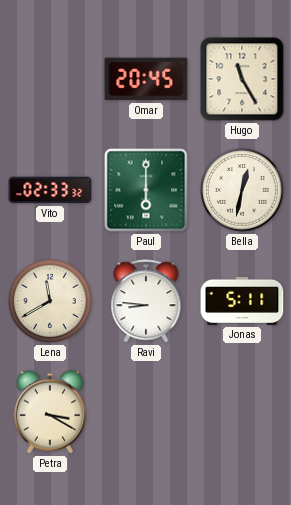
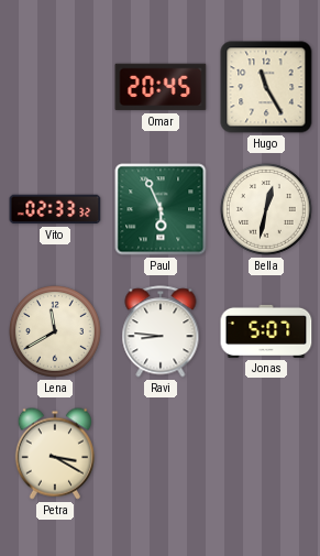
Paul: 6:00 -> 5:56 (161, 209)
Jonas: 5:11 -> 5:07 (266, 331)
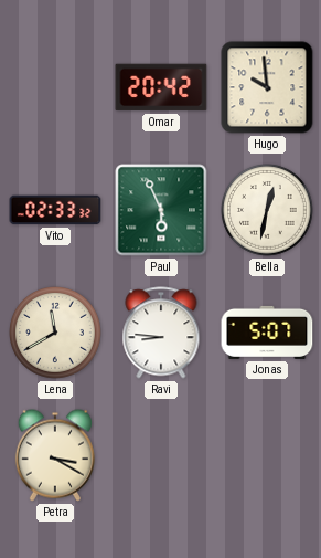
Omar: 20:45 -> 20:42 (161, 87)
Hugo: 11:25 -> 9:59 (267, 87)
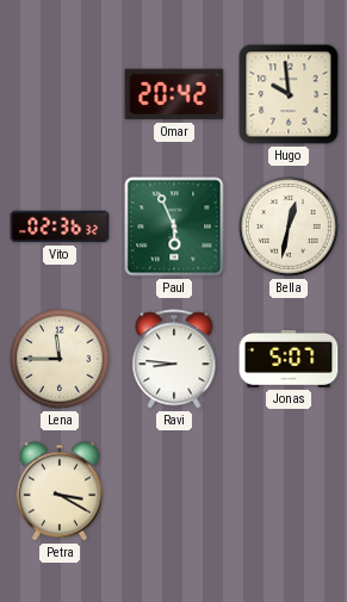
Vito: 02:33 -> 02:36 (60, 226)
Lena: 11:40 -> 11:45 (61, 360)
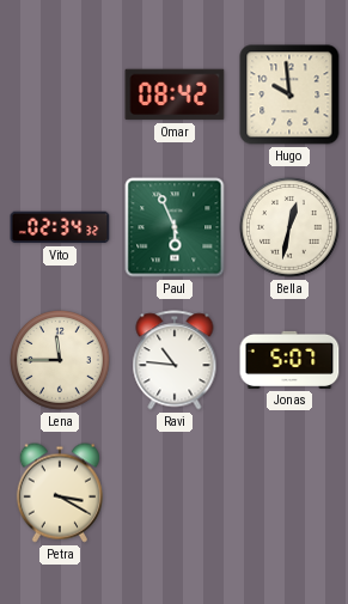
Omar: 20:42 -> 08:42 (175, 94)
Vito: 02:36 -> 02:34 (60, 227)
Ravi: 8:46 -> 10:46 (175, 360)
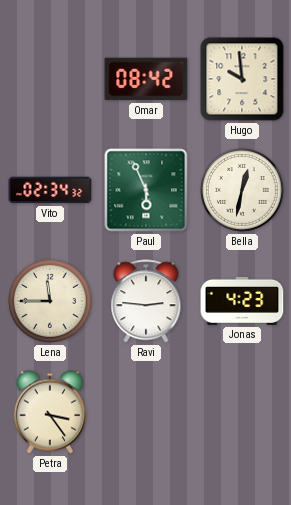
Ravi: 10:46 -> 2:46 (146, 301)
Jonas: 5:07 -> 4:23 (242, 301)
Petra: 3:20 -> 3:24 (49, 412)
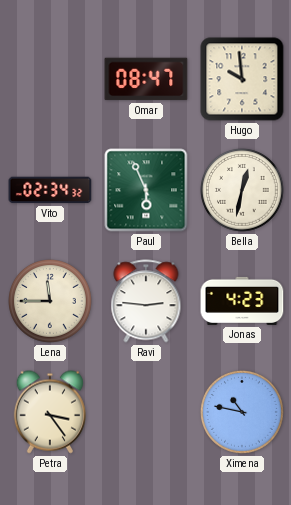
Omar: 08:42 -> 08:47 (146, 79)
Ximena: none -> 10:47 (243, 413)
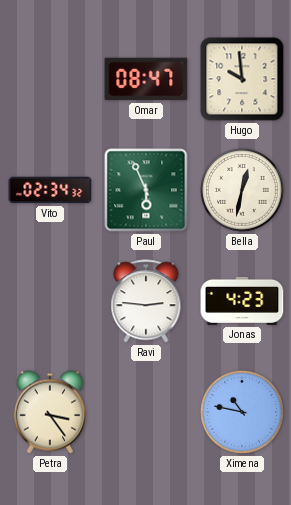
Lena: 11:45 -> none (51, 302)
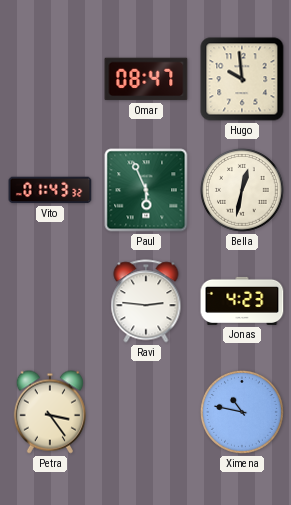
Vito: 02:34 -> 01:43 (50, 190)
